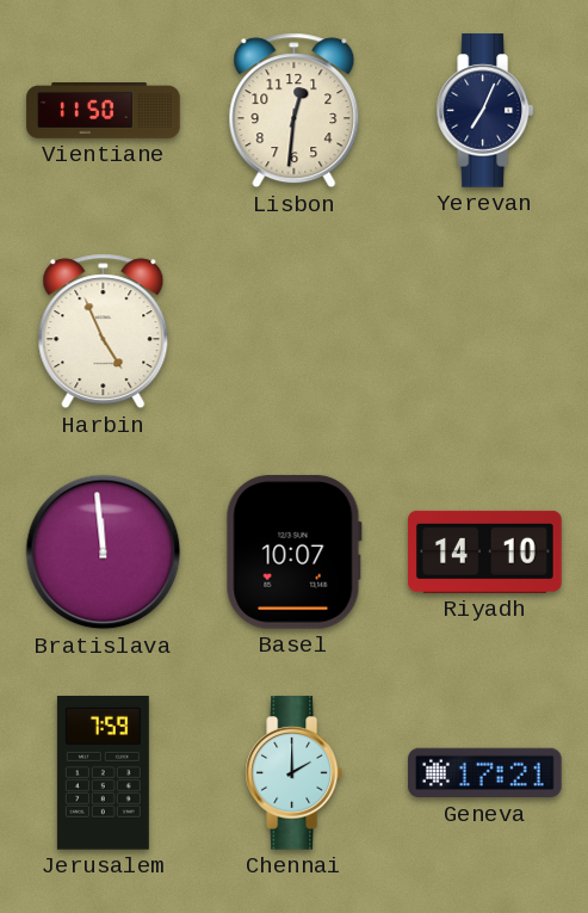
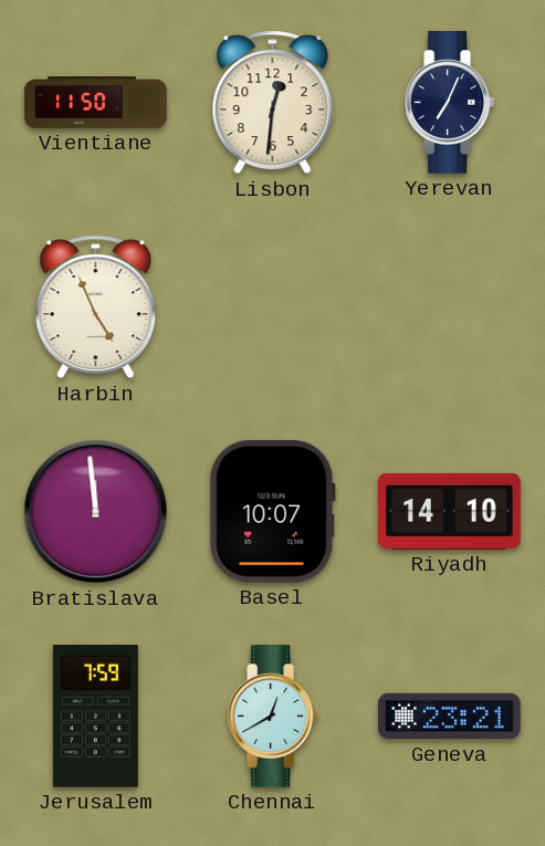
Chennai: 2:00 -> 12:40 (272, 717)
Geneva: 17:21 -> 23:21 (450, 717)
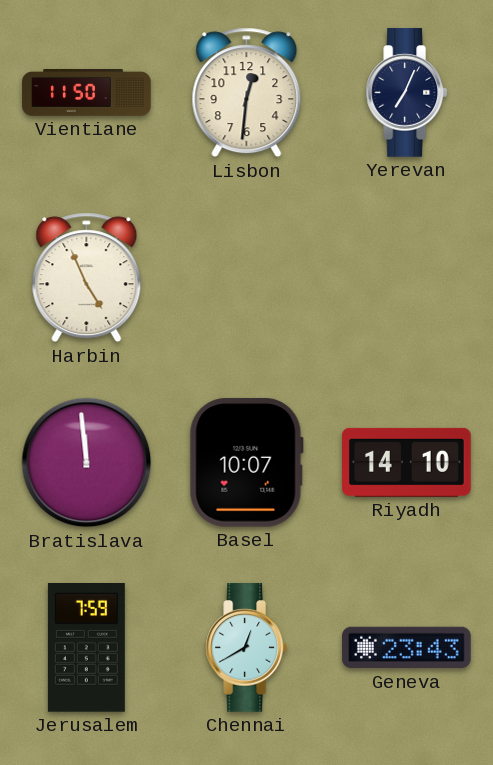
Geneva: 23:21 -> 23:43 (407, 648)
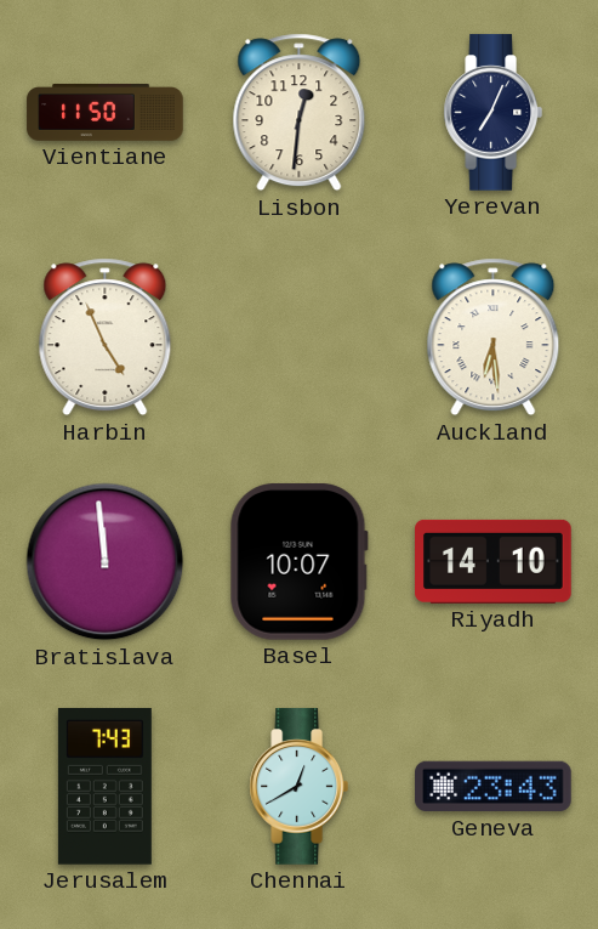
Auckland: none -> 6:29 (494, 338)
Jerusalem: 7:59 -> 7:43 (104, 787)
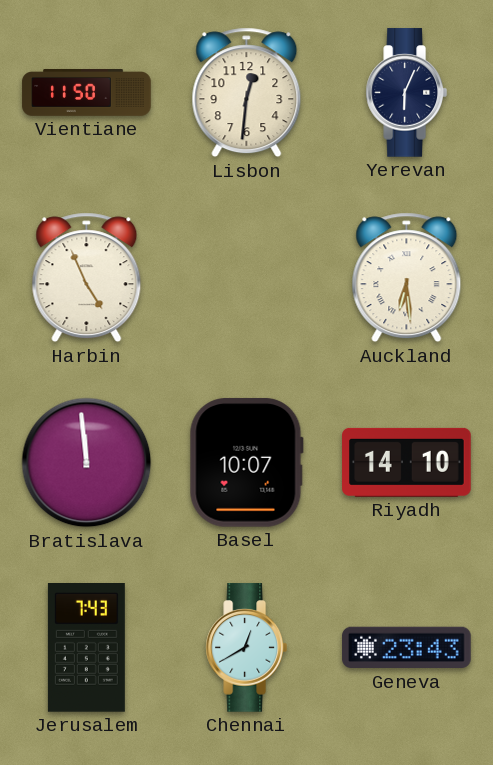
Yerevan: 7:04 -> 6:04 (406, 93)
